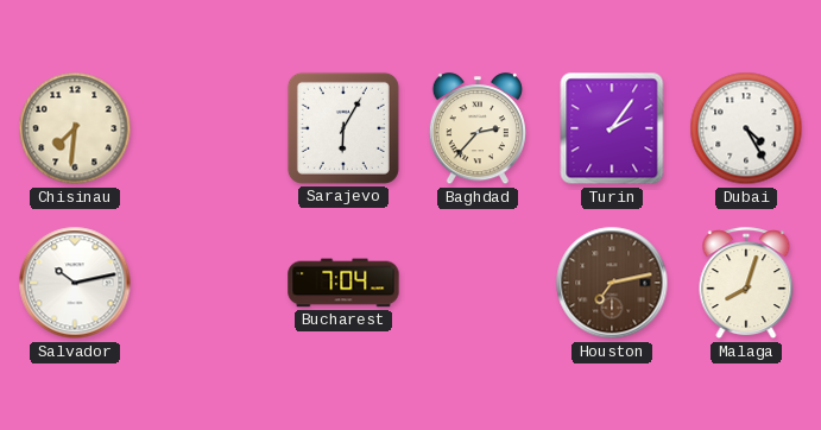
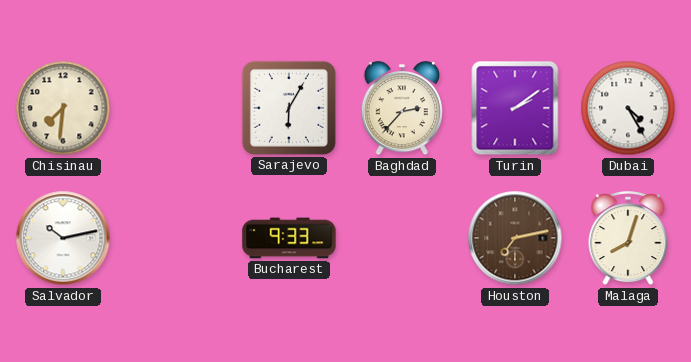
Turin: 2:06 -> 2:09 (515, 108)
Bucharest: 7:04 -> 9:33 (289, 238)
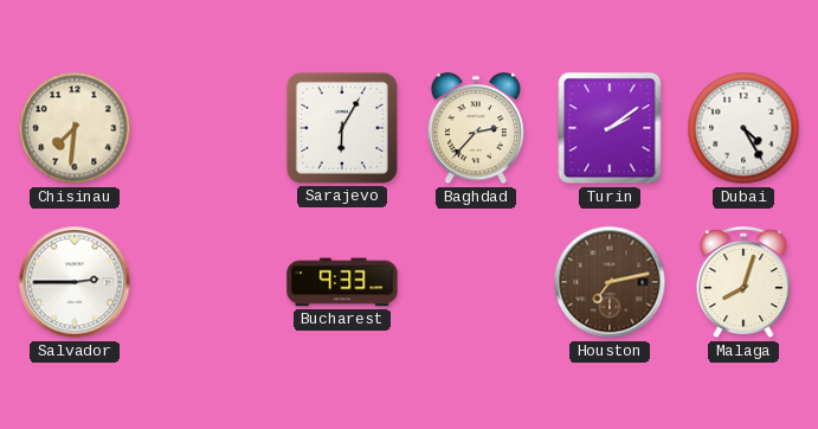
Salvador: 10:13 -> 2:45 (75, 282)
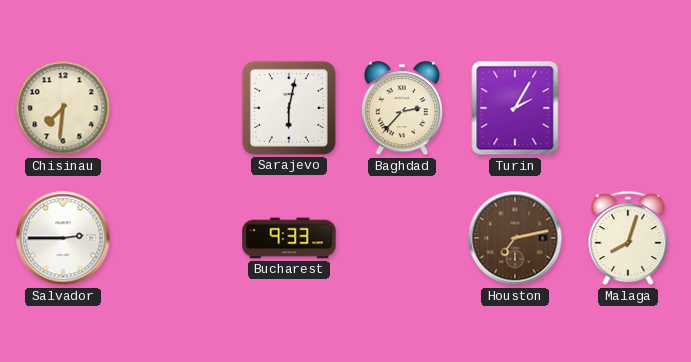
Sarajevo: 6:05 -> 6:02 (289, 108)
Turin: 2:09 -> 2:05 (515, 108)
Dubai: 4:25 -> none (743, 128)
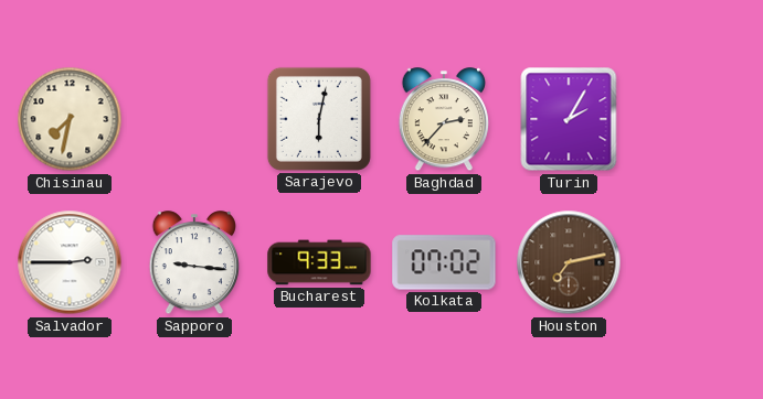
Chisinau: 7:31 -> 7:32 (70, 119)
Sapporo: none -> 9:16 (194, 263)
Kolkata: none -> 07:02 (444, 262)
Malaga: 8:03 -> none (628, 239)
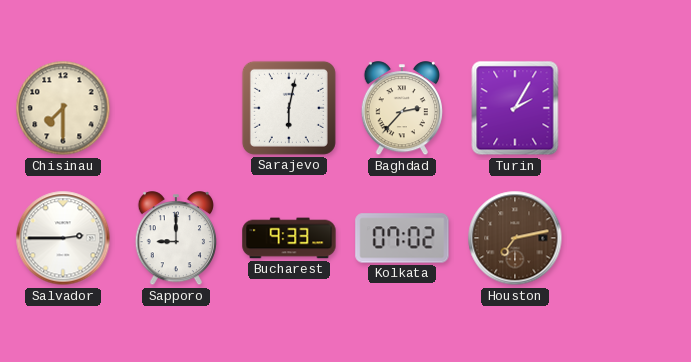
Chisinau: 7:32 -> 7:30 (63, 108)
Sapporo: 9:16 -> 9:00 (176, 239)
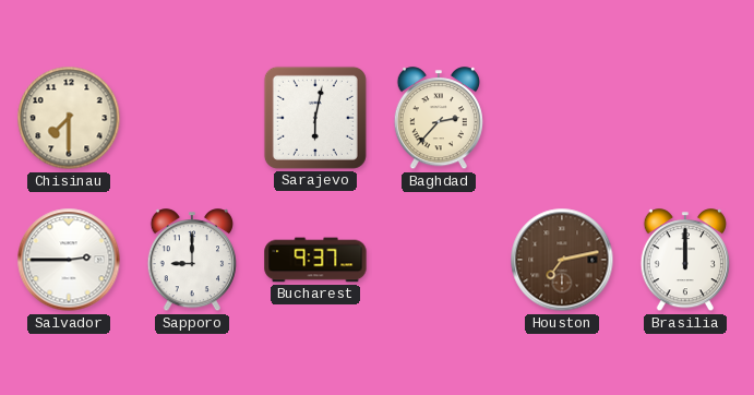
Turin: 2:05 -> none (515, 108)
Bucharest: 9:33 -> 9:37 (315, 260)
Kolkata: 07:02 -> none (402, 238)
Brasilia: none -> 12:00 (685, 261)
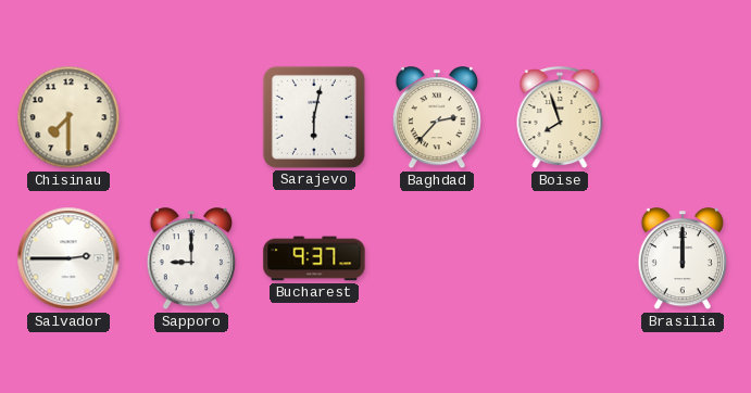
Boise: none -> 7:57 (560, 118)
Houston: 7:13 -> none (562, 260)
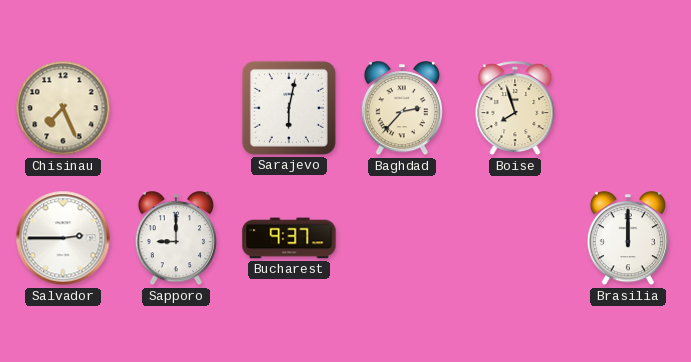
Chisinau: 7:30 -> 7:26 (63, 108)
